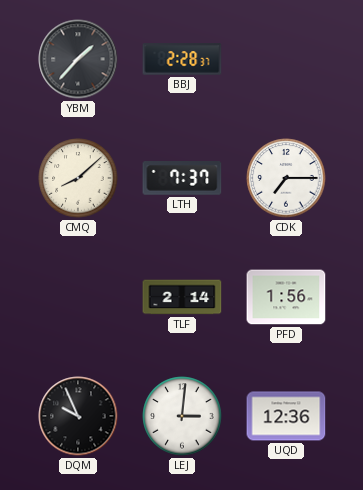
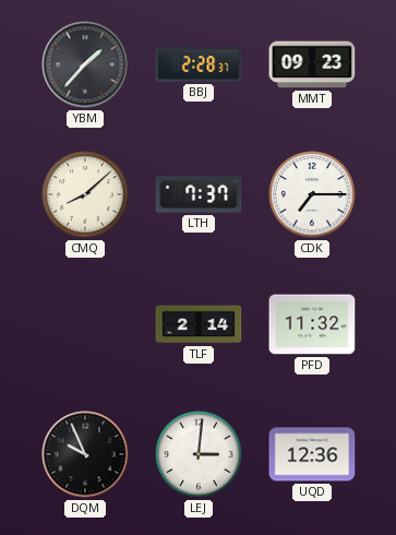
MMT: none -> 09:23 (312, 64)
PFD: 1:56 -> 11:32 (312, 324)
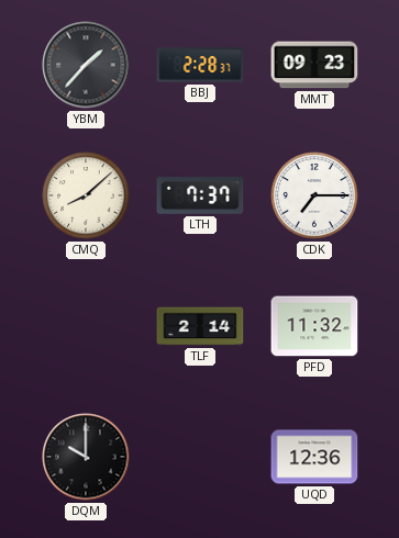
DQM: 9:56 -> 10:00 (86, 457)
LEJ: 3:01 -> none (199, 454)
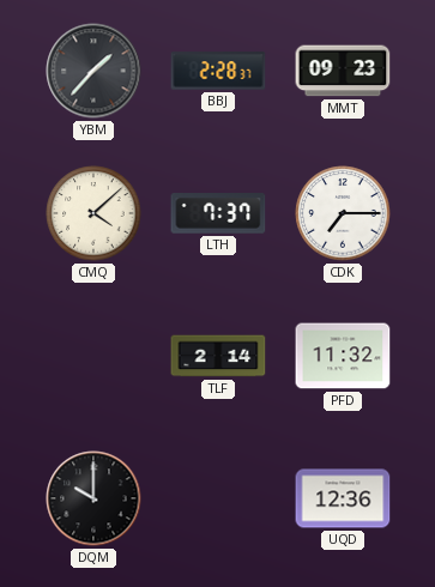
CMQ: 8:08 -> 4:08 (93, 213)
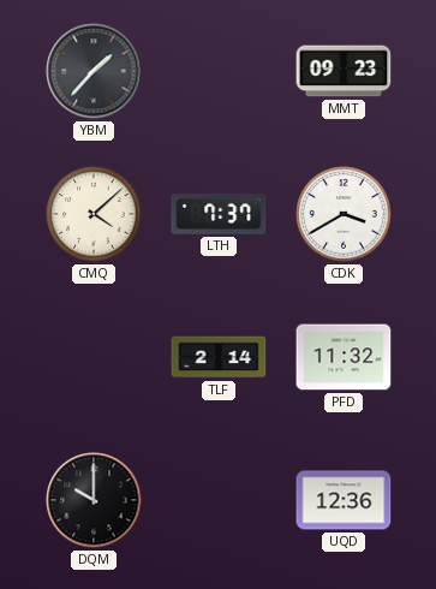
BBJ: 2:28 -> none (218, 71)
CDK: 7:15 -> 3:40 (344, 214)
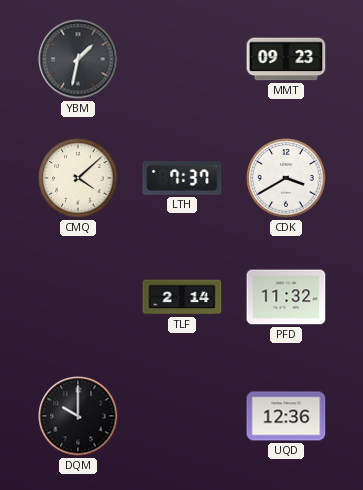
YBM: 1:37 -> 1:32 (78, 59)
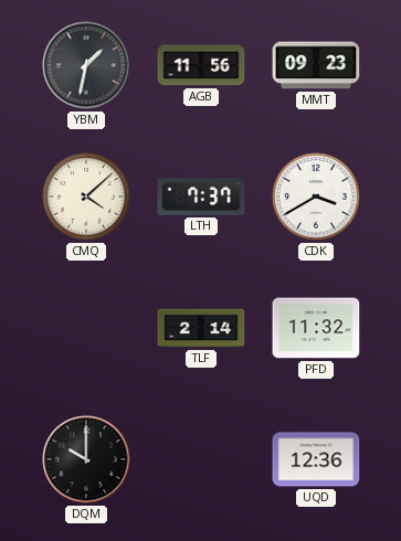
AGB: none -> 11:56 (201, 65)
